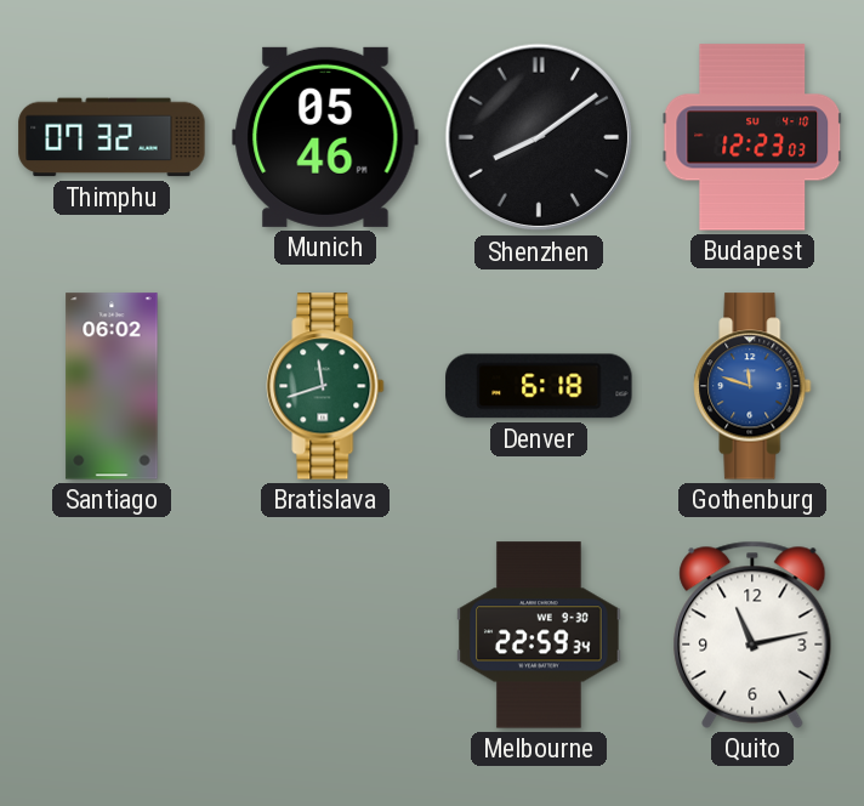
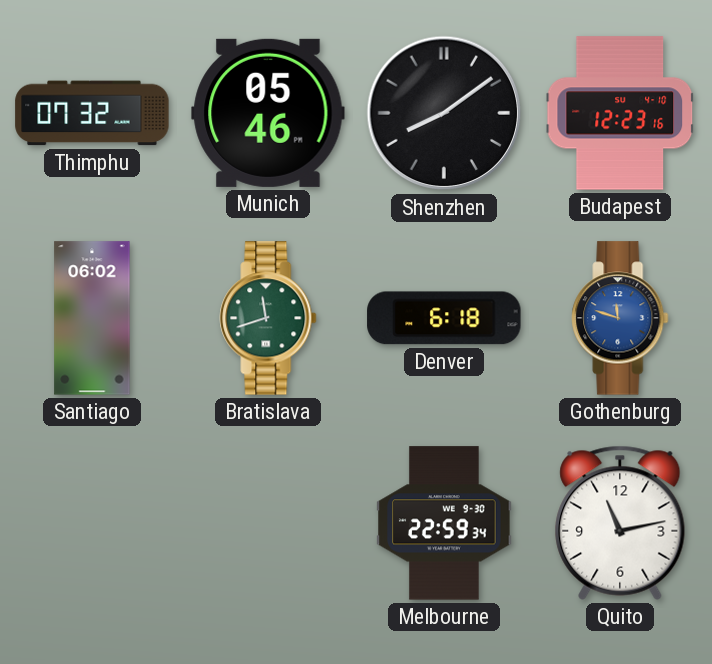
Budapest: 12:23:03 -> 12:23:16 (620, 113)
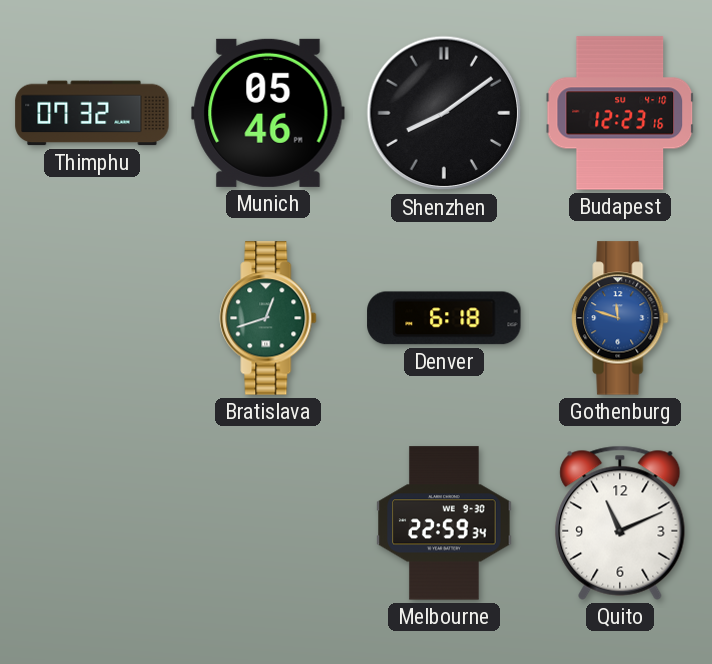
Santiago: 06:02 -> none (92, 318)
Bratislava: 11:42 -> 12:42 (268, 318)
Quito: 11:13 -> 11:11 (620, 523)
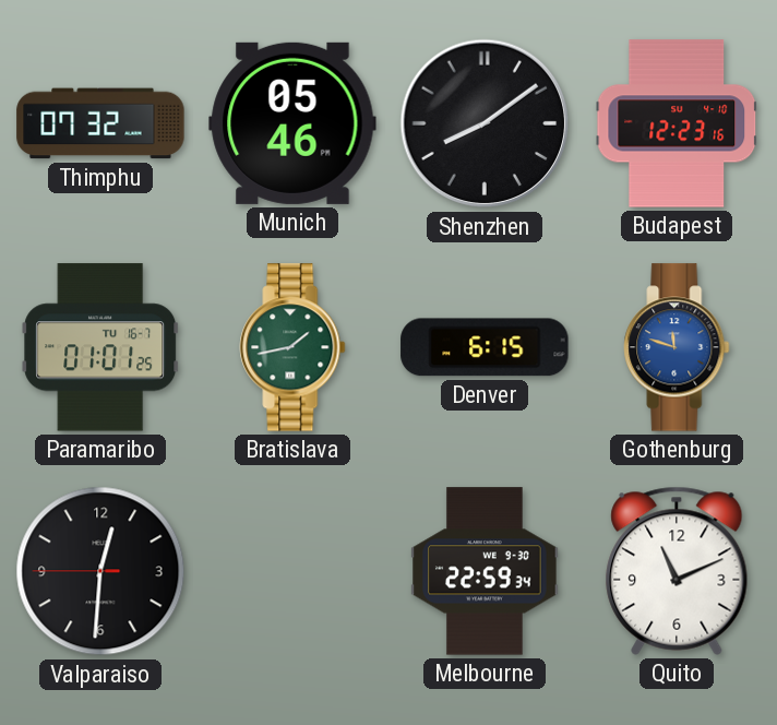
Paramaribo: none -> 01:01 (100, 347)
Bratislava: 12:42 -> 1:43 (292, 347)
Denver: 6:18 -> 6:15 (485, 347)
Valparaiso: none -> 12:30 (100, 571)
